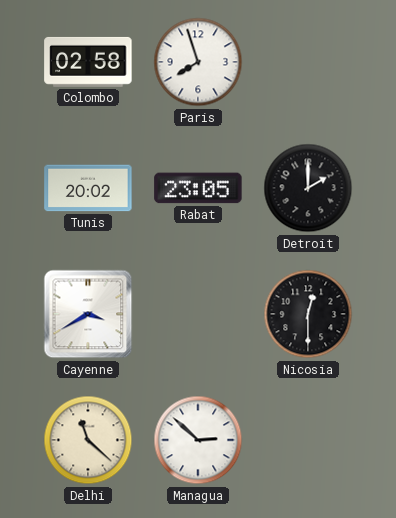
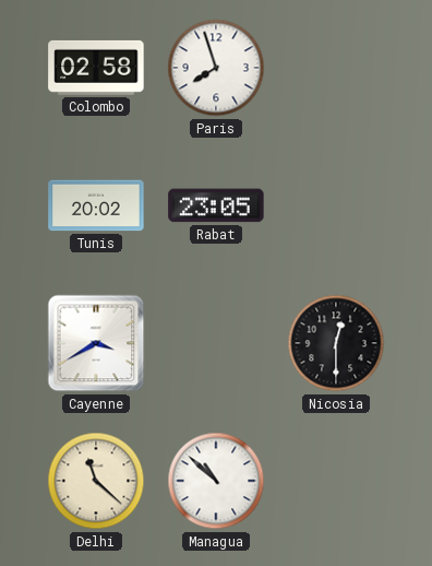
Detroit: 2:00 -> none (308, 188)
Managua: 2:52 -> 10:52 (216, 481)
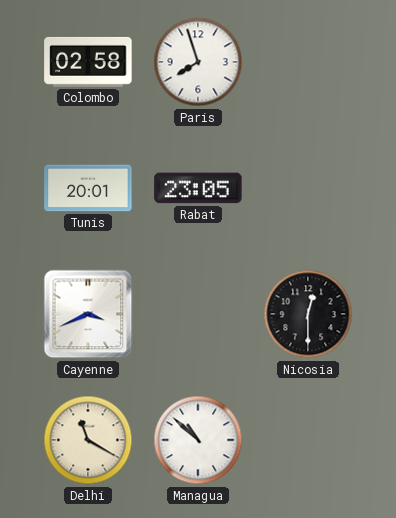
Tunis: 20:02 -> 20:01 (88, 188)
Cayenne: 3:40 -> 3:41 (88, 314)
Delhi: 11:22 -> 11:20 (88, 440)
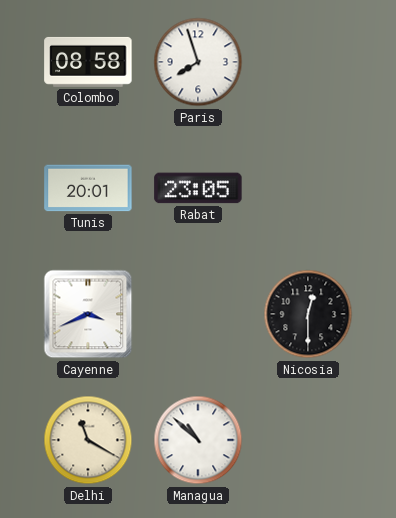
Colombo: 02:58 -> 08:58 (88, 62)
